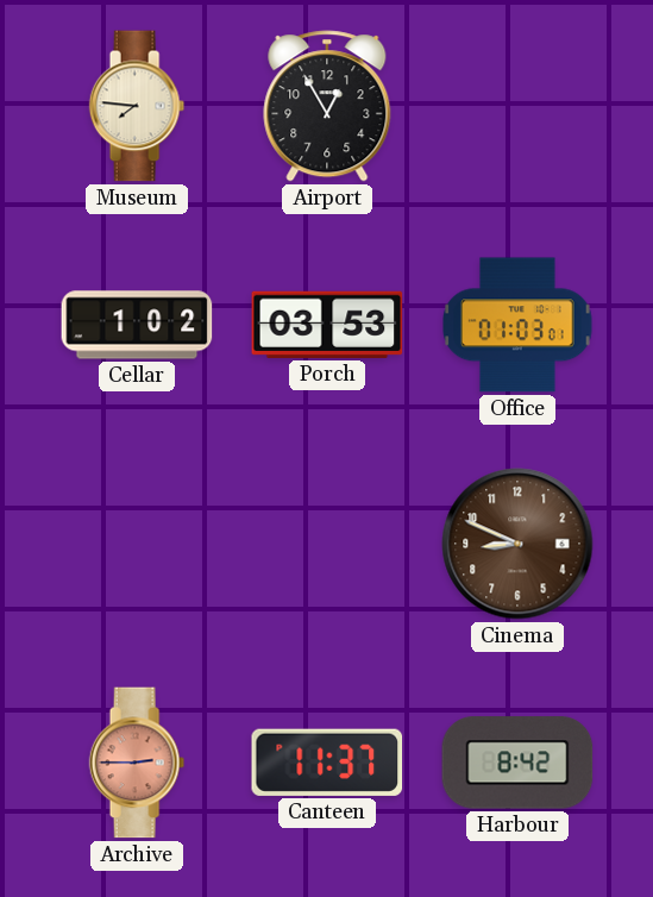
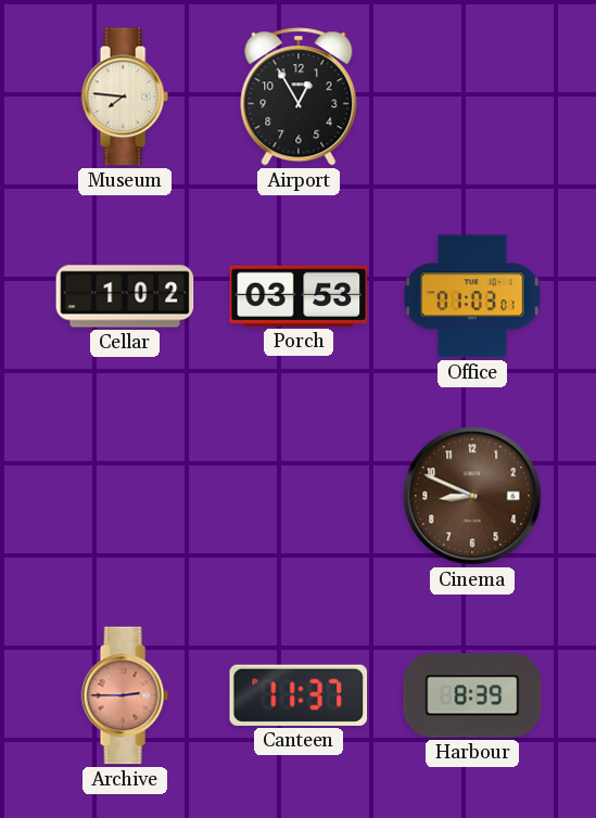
Harbour: 8:42 -> 8:39 (472, 695)
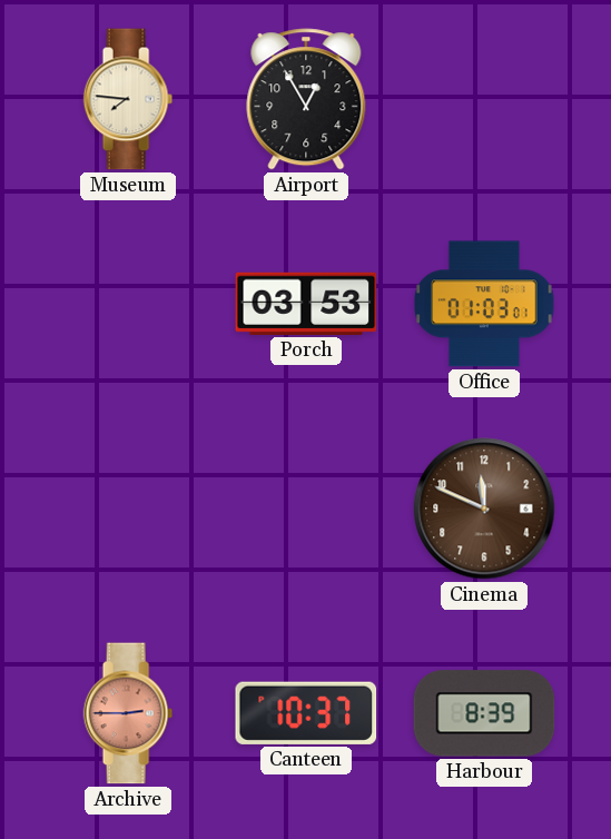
Cellar: 1:02 -> none (125, 296)
Cinema: 8:49 -> 11:49 (484, 509)
Canteen: 11:37 -> 10:37 (306, 713)
